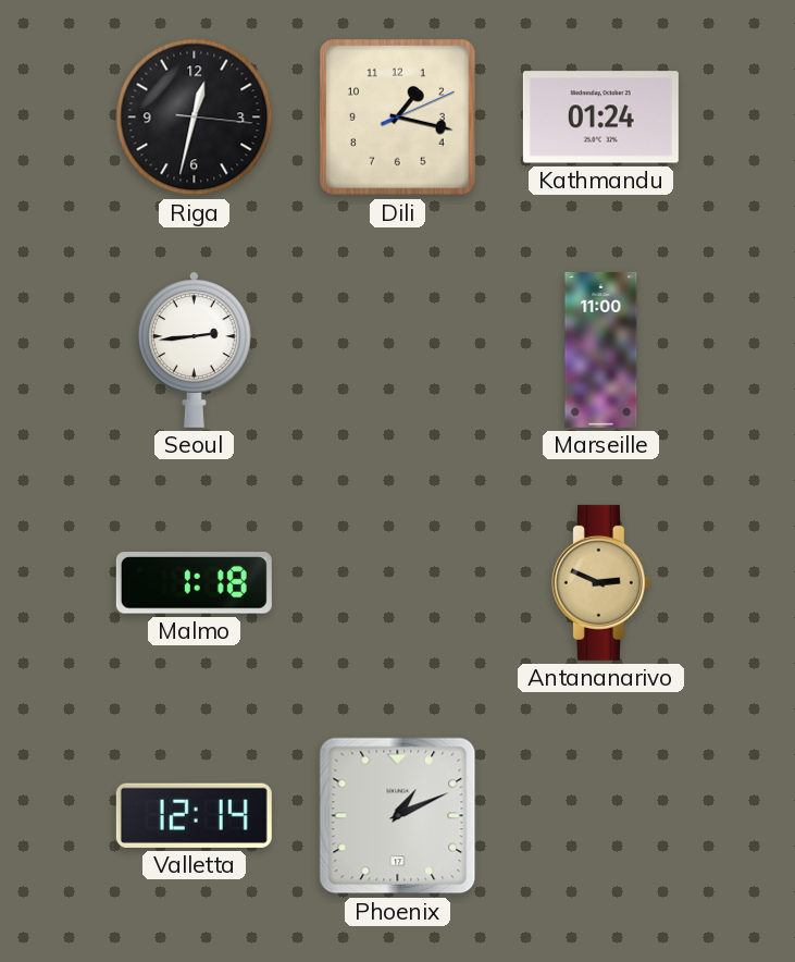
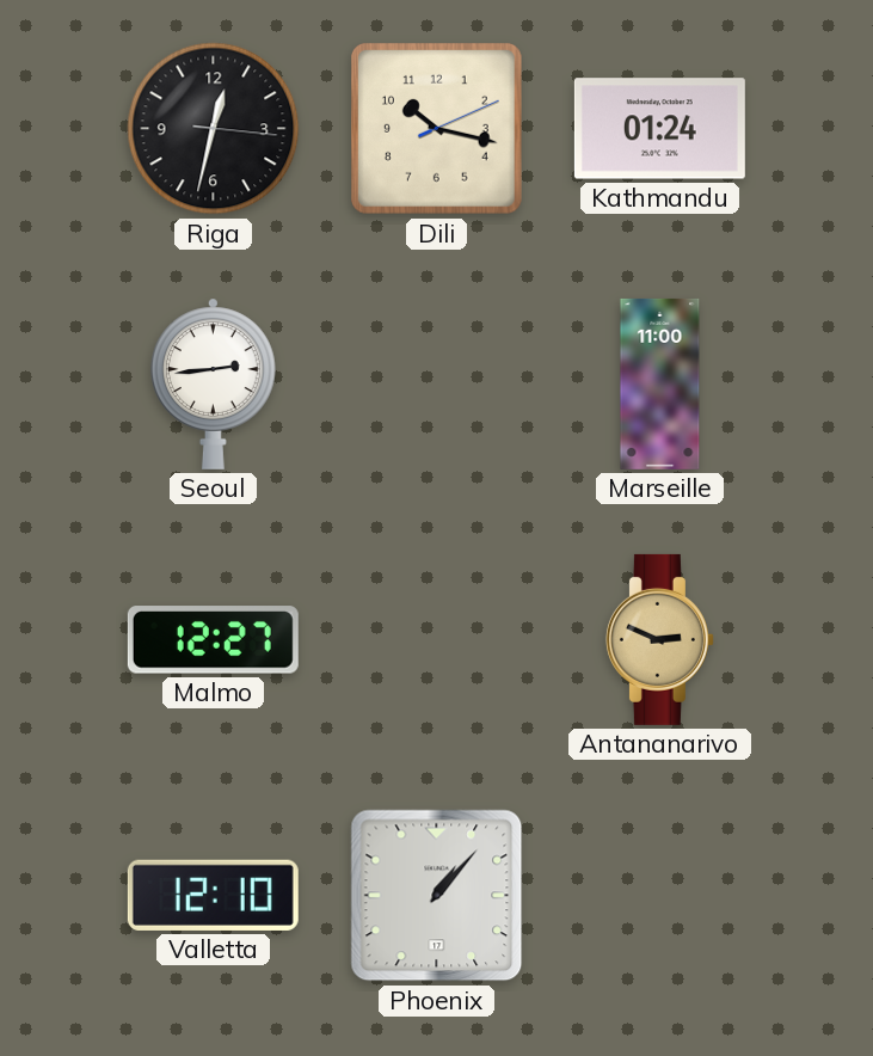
Dili: 1:17 -> 10:17 (436, 128)
Malmo: 1:18 -> 12:27 (213, 640)
Valletta: 12:14 -> 12:10 (213, 895)
Phoenix: 1:11 -> 1:07 (437, 896)
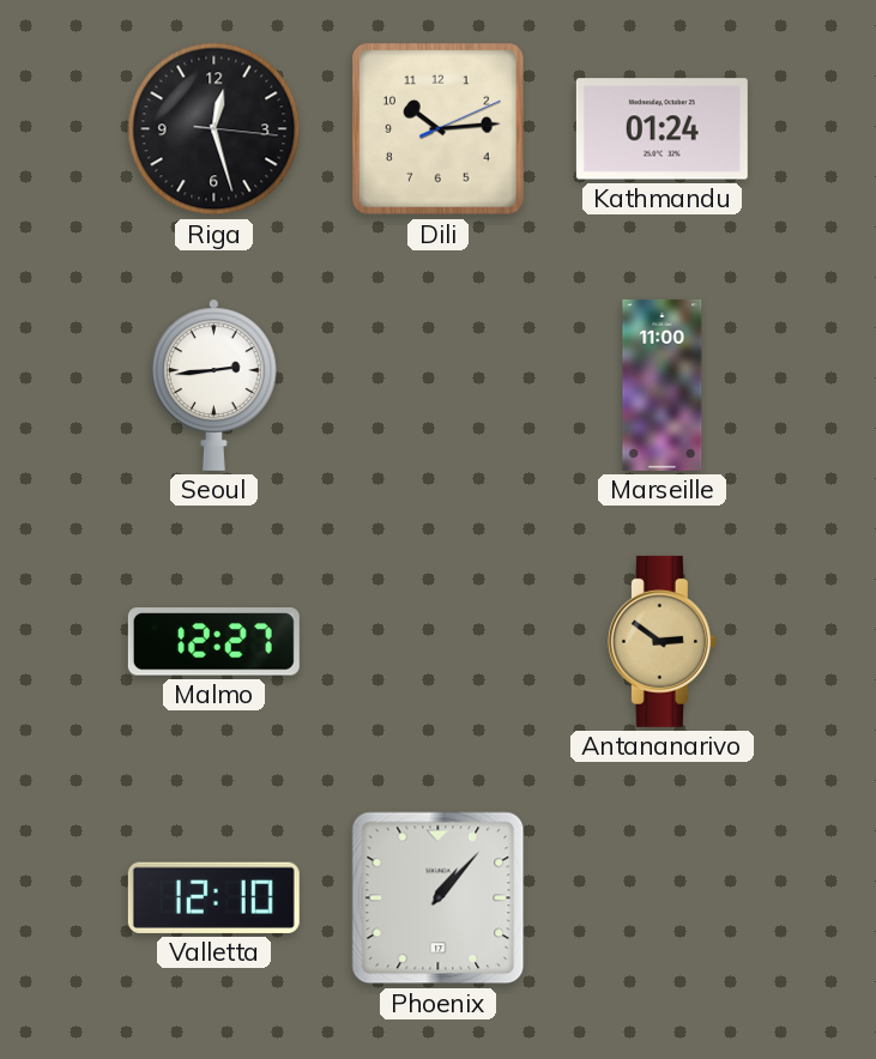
Riga: 12:32 -> 12:27 (215, 129)
Dili: 10:17 -> 10:14 (437, 128)
Antananarivo: 2:49 -> 2:51 (661, 641)
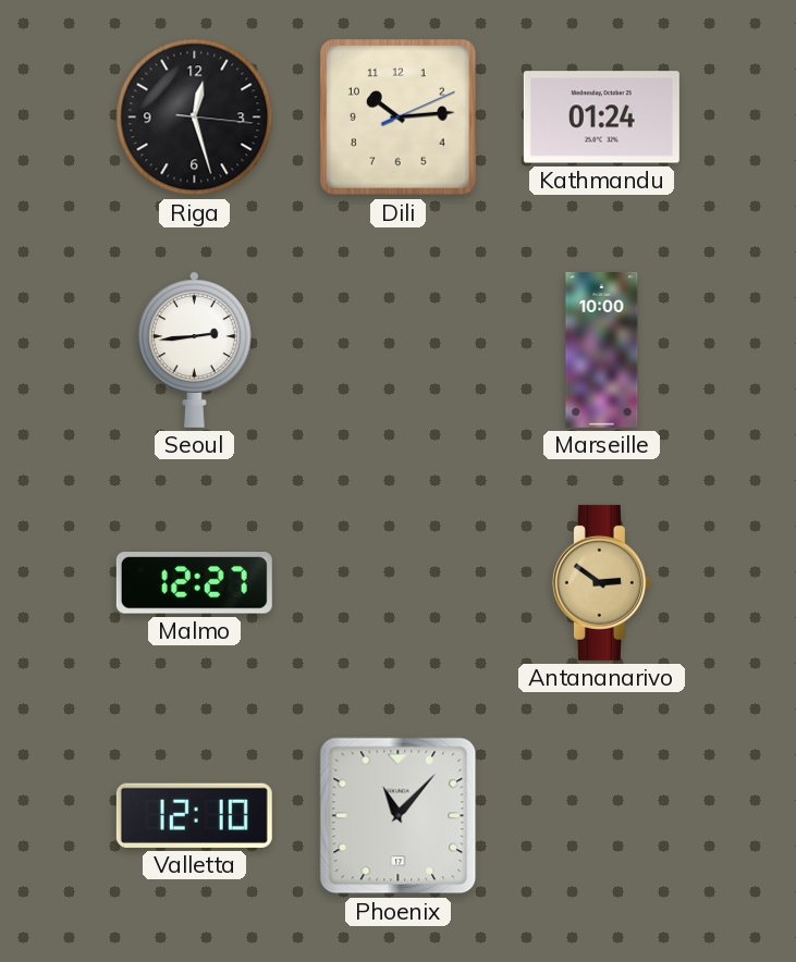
Marseille: 11:00 -> 10:00 (602, 349)
Phoenix: 1:07 -> 11:07 (399, 816)
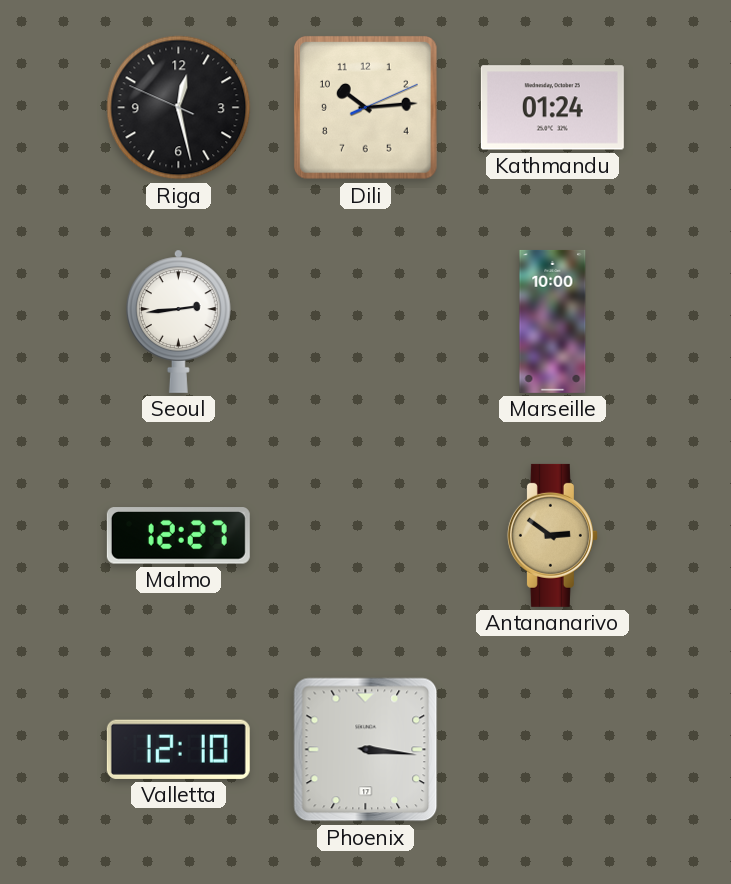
Riga: 12:27:16 -> 12:27:49 (179, 108)
Phoenix: 11:07 -> 3:16 (366, 750)
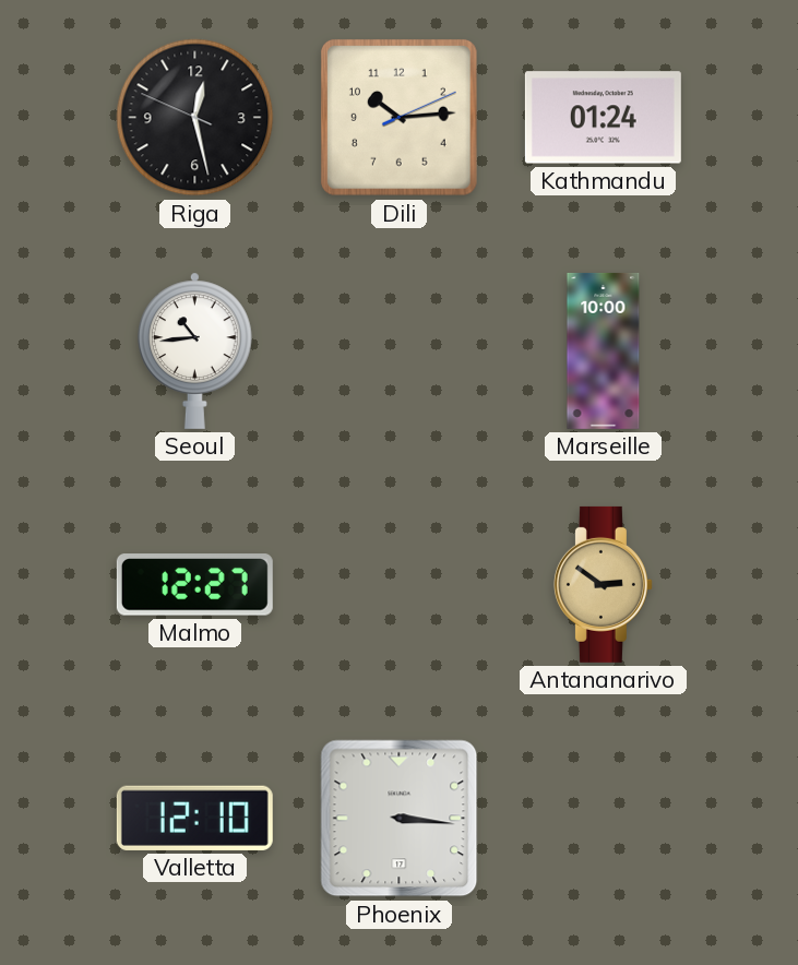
Seoul: 2:44 -> 10:44 (195, 350)
